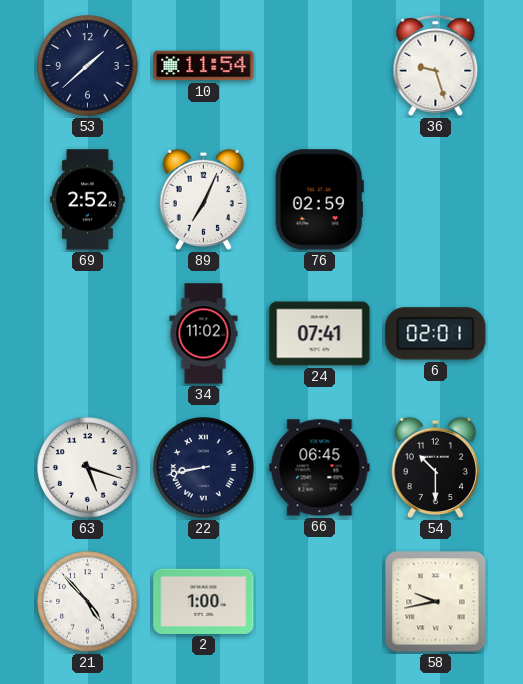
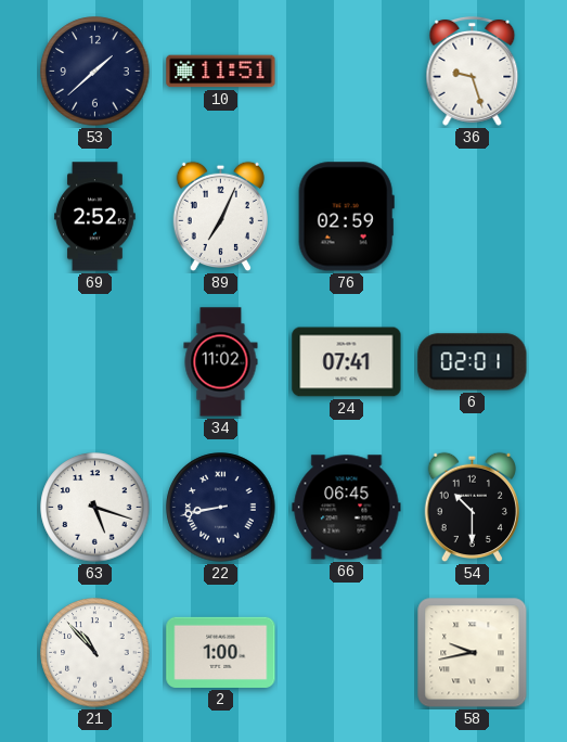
10: 11:54 -> 11:51 (221, 72)
21: 4:53 -> 10:53 (95, 653)
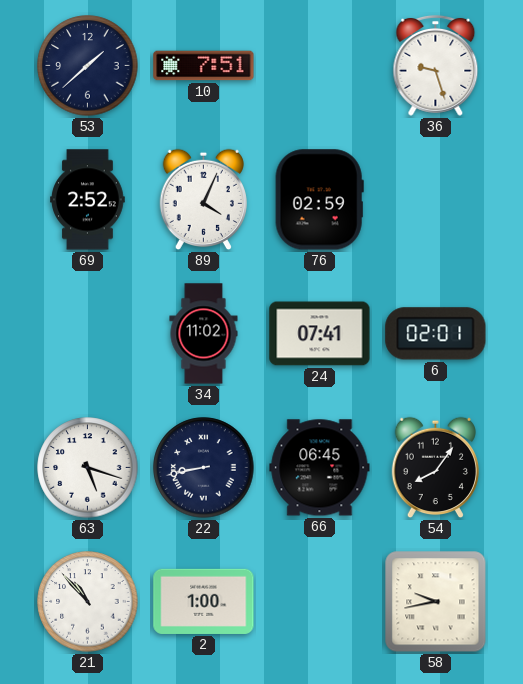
10: 11:51 -> 7:51 (204, 66)
89: 7:04 -> 4:04 (203, 200)
54: 10:30 -> 8:06 (435, 468)
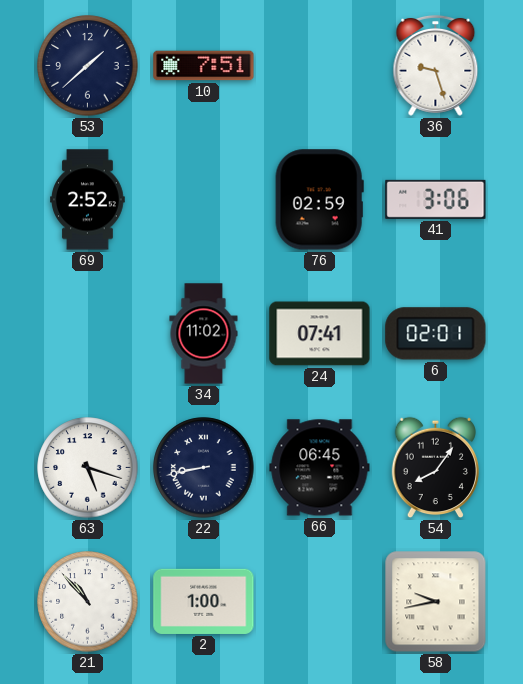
89: 4:04 -> none (203, 200)
41: none -> 3:06 (436, 199)
